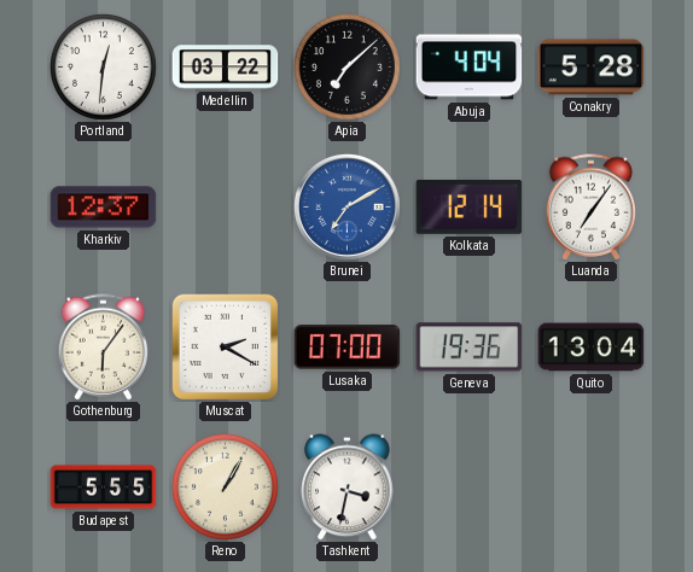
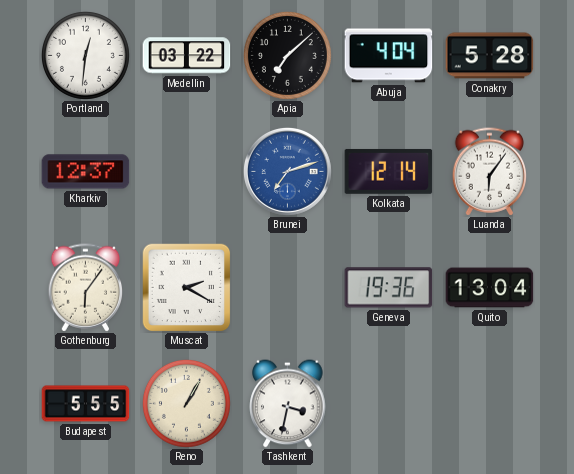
Brunei: 7:10 -> 7:12 (287, 171)
Luanda: 7:06 -> 6:06 (490, 172)
Lusaka: 07:00 -> none (348, 348)
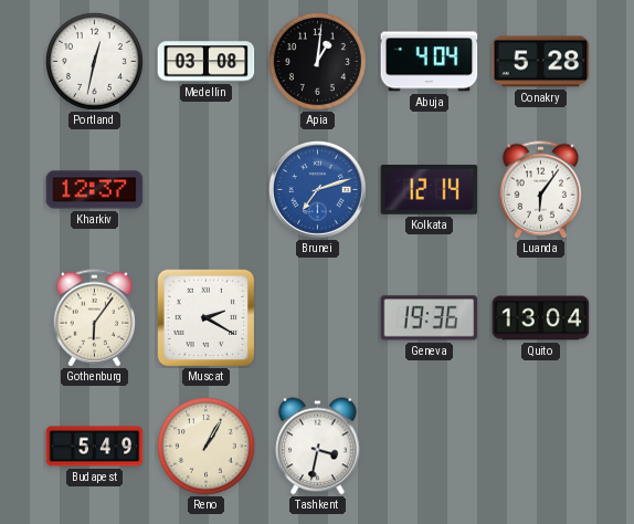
Portland: 12:31 -> 12:32 (94, 61)
Medellin: 03:22 -> 03:08 (207, 62)
Apia: 7:08 -> 1:01 (317, 61)
Budapest: 5:55 -> 5:49 (95, 447)
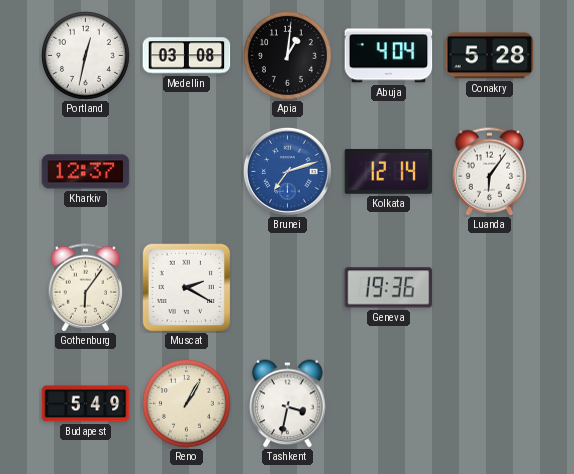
Quito: 13:04 -> none (541, 318)
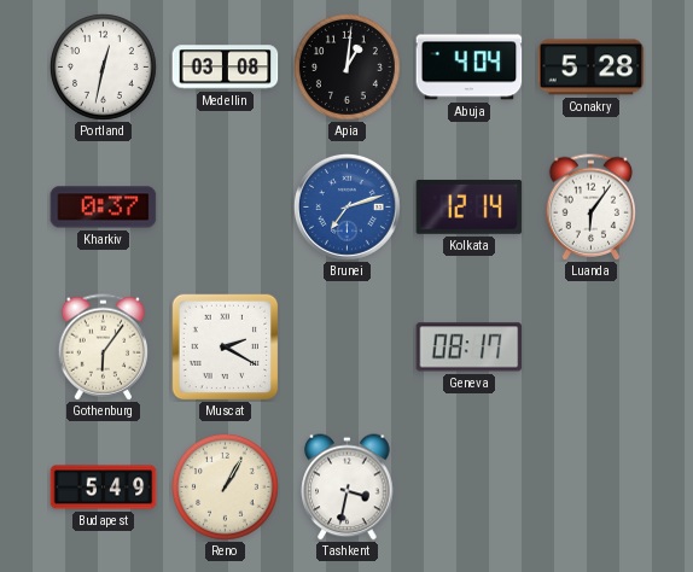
Kharkiv: 12:37 -> 0:37 (104, 208)
Geneva: 19:36 -> 08:17 (470, 348)
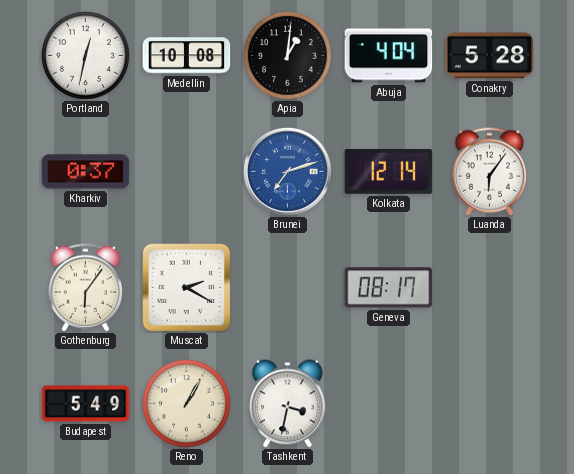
Medellin: 03:08 -> 10:08 (187, 56)
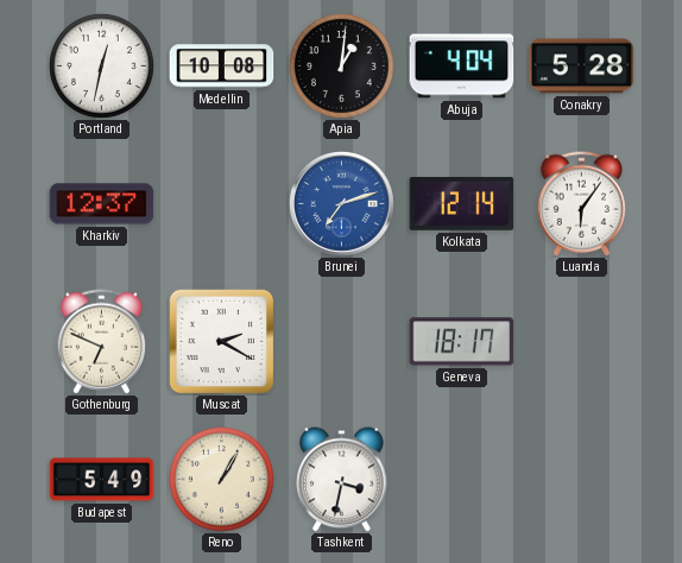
Kharkiv: 0:37 -> 12:37 (102, 204)
Gothenburg: 6:06 -> 6:49 (102, 342)
Geneva: 08:17 -> 18:17 (462, 342)
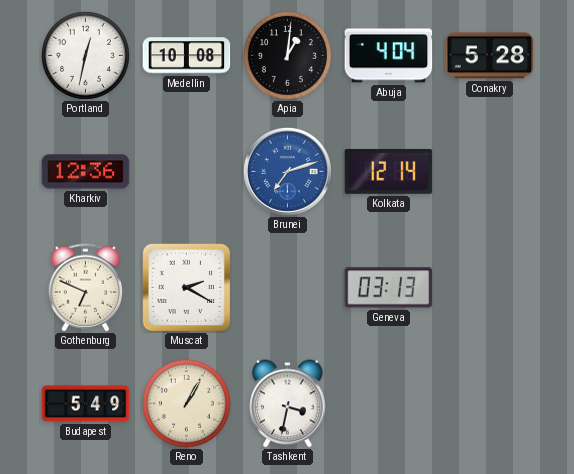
Kharkiv: 12:37 -> 12:36 (86, 172)
Luanda: 6:06 -> none (582, 204)
Geneva: 18:17 -> 03:13 (389, 288)
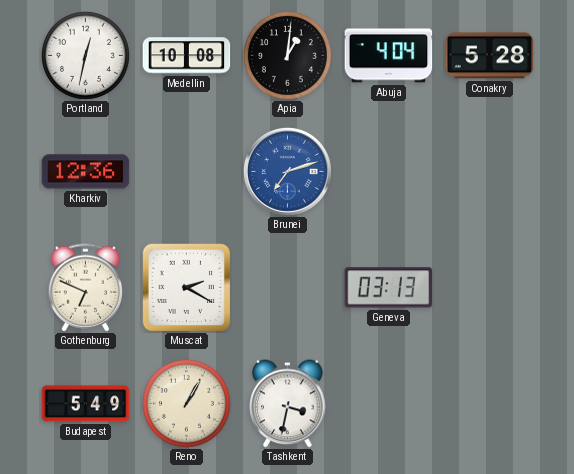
Kolkata: 12:14 -> none (389, 171)
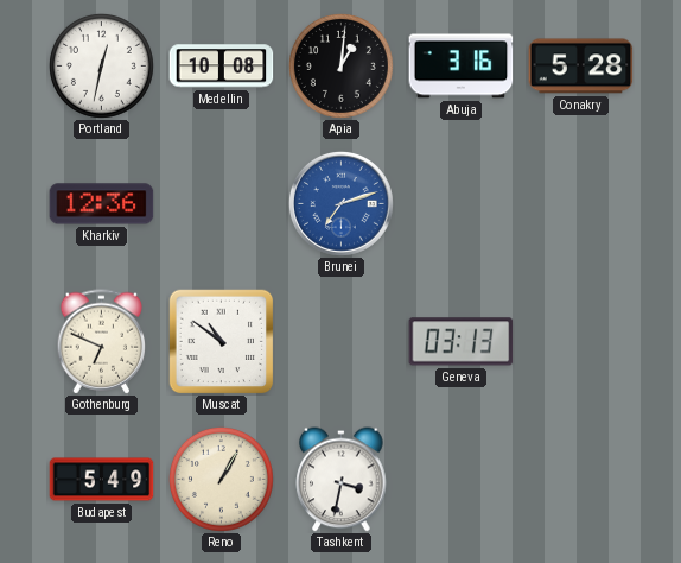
Abuja: 4:04 -> 3:16 (462, 67)
Muscat: 2:20 -> 10:51 (221, 341)
